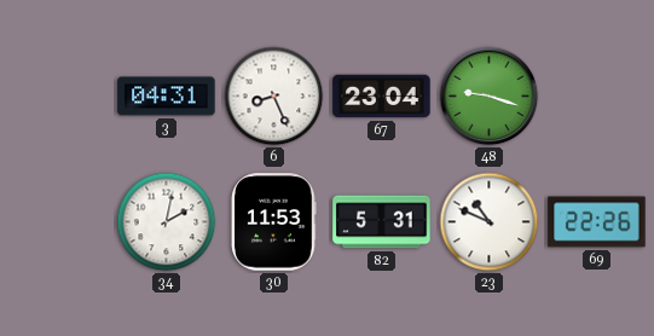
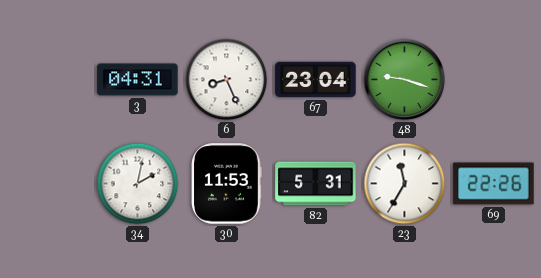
23: 10:49 -> 11:35 (405, 184)
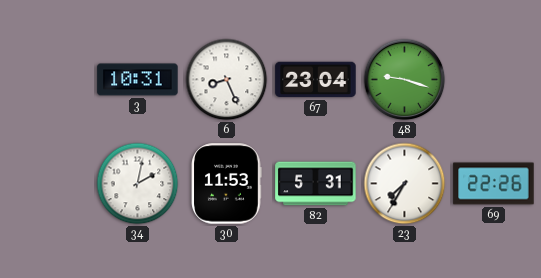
3: 04:31 -> 10:31 (138, 80)
23: 11:35 -> 7:35 (405, 184)
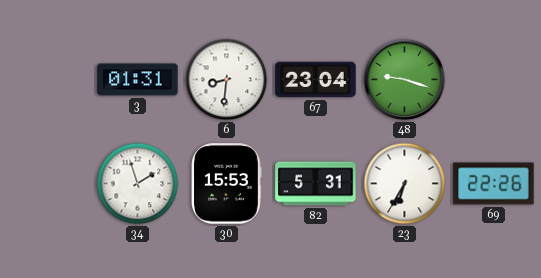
3: 10:31 -> 01:31 (138, 80)
6: 8:26 -> 8:31 (227, 80)
34: 2:02 -> 1:57 (138, 184)
30: 11:53 -> 15:53 (226, 184)
23: 7:35 -> 6:35 (405, 184)
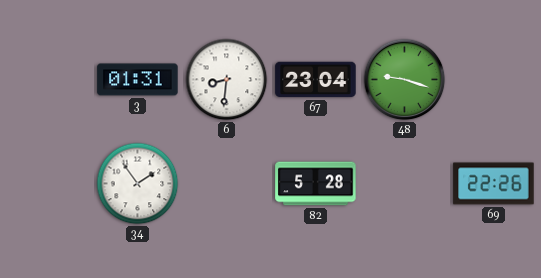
34: 1:57 -> 1:54 (138, 184)
30: 15:53 -> none (226, 184)
82: 5:31 -> 5:28 (316, 184)
23: 6:35 -> none (405, 184)
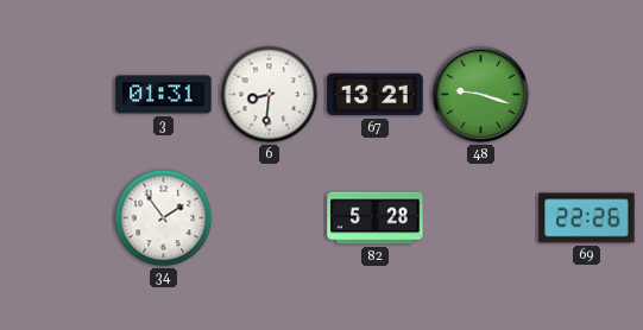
67: 23:04 -> 13:21 (376, 95)
